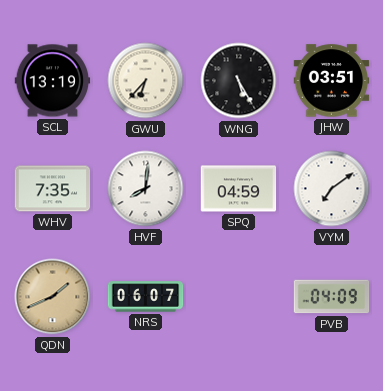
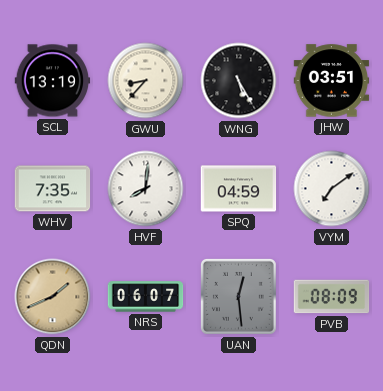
GWU: 6:37 -> 8:37 (146, 81)
UAN: none -> 12:29 (238, 296)
PVB: 04:09 -> 08:09 (332, 297)
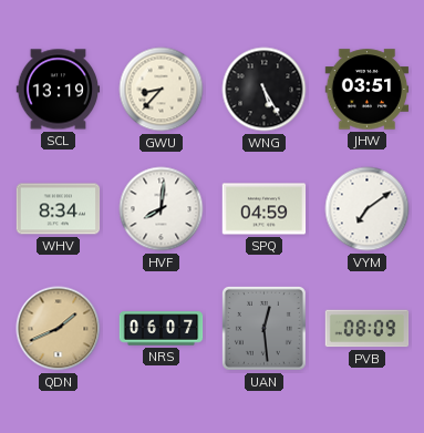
WHV: 7:35 -> 8:34 (59, 209)
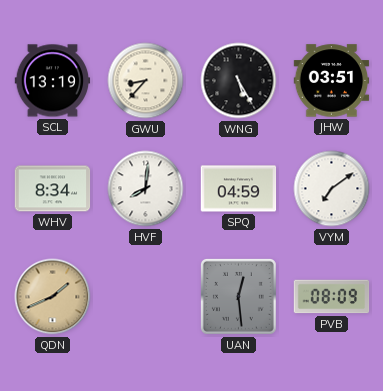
NRS: 06:07 -> none (162, 329)
